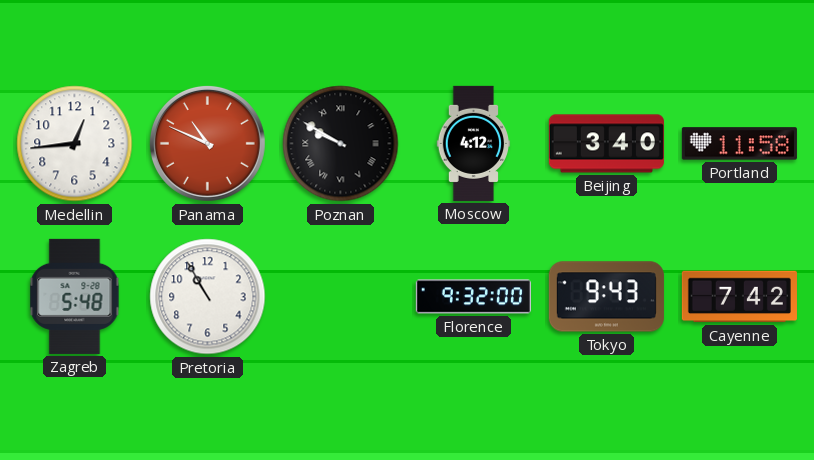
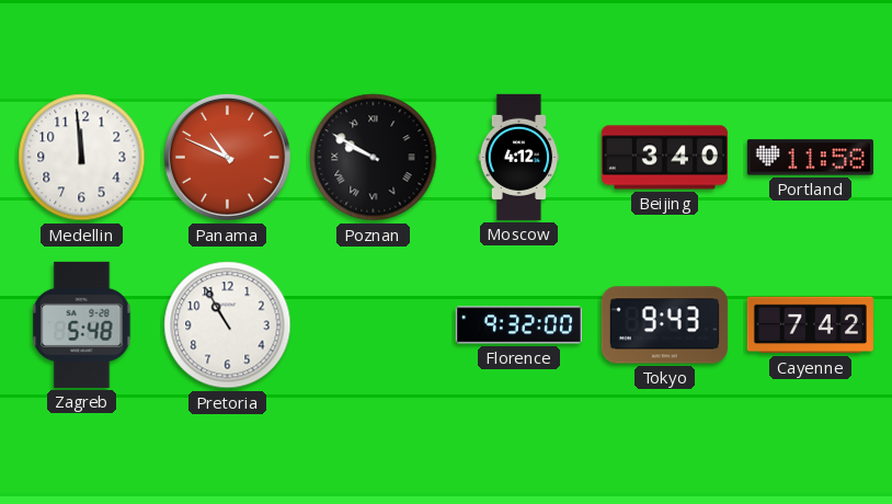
Medellin: 12:44 -> 11:59 (82, 158)
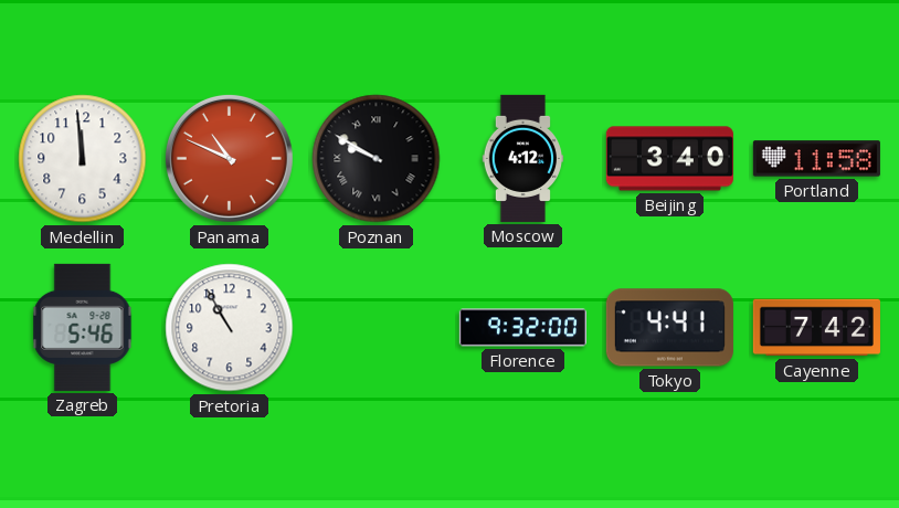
Zagreb: 5:48 -> 5:46 (83, 327)
Tokyo: 9:43 -> 4:41 (669, 328)
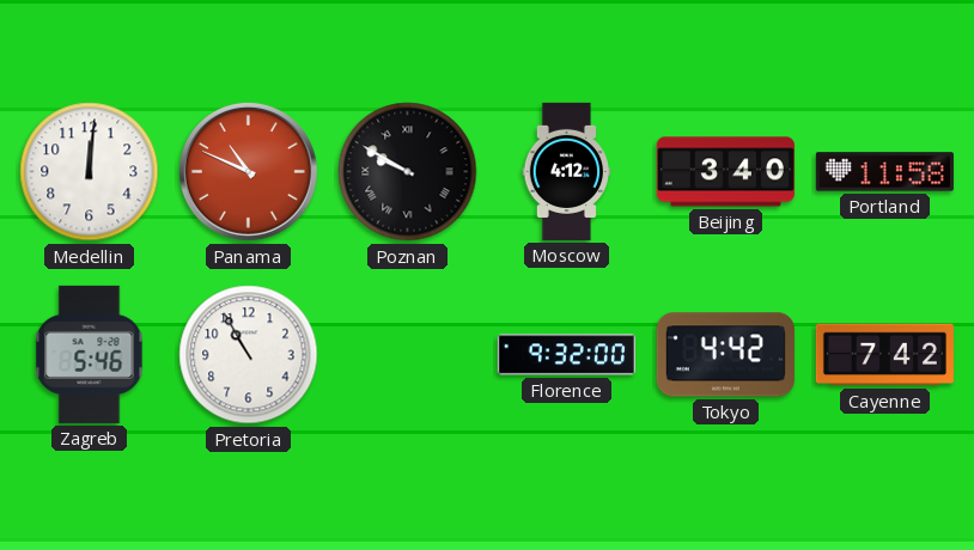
Medellin: 11:59 -> 12:01 (90, 172)
Tokyo: 4:41 -> 4:42 (725, 355)
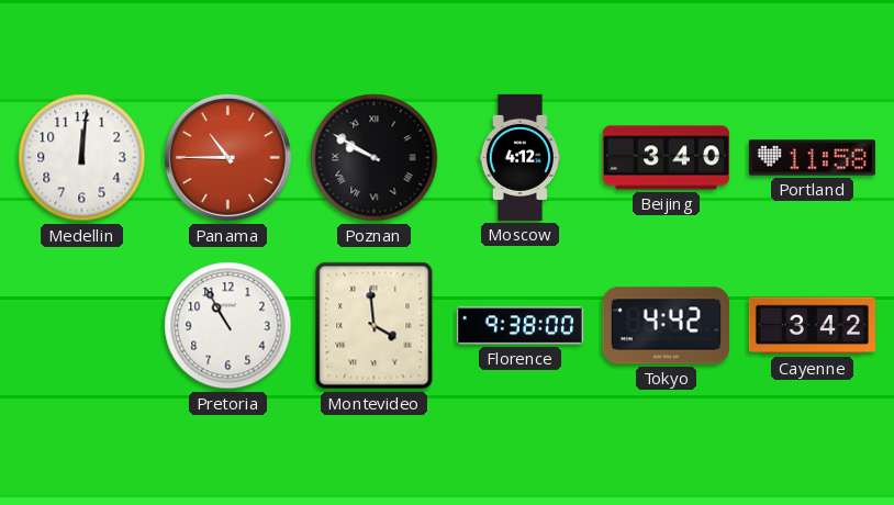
Panama: 10:49 -> 10:45 (227, 157)
Zagreb: 5:46 -> none (90, 354)
Montevideo: none -> 3:59 (375, 326)
Florence: 9:32 -> 9:38 (519, 326)
Cayenne: 7:42 -> 3:42 (812, 326)
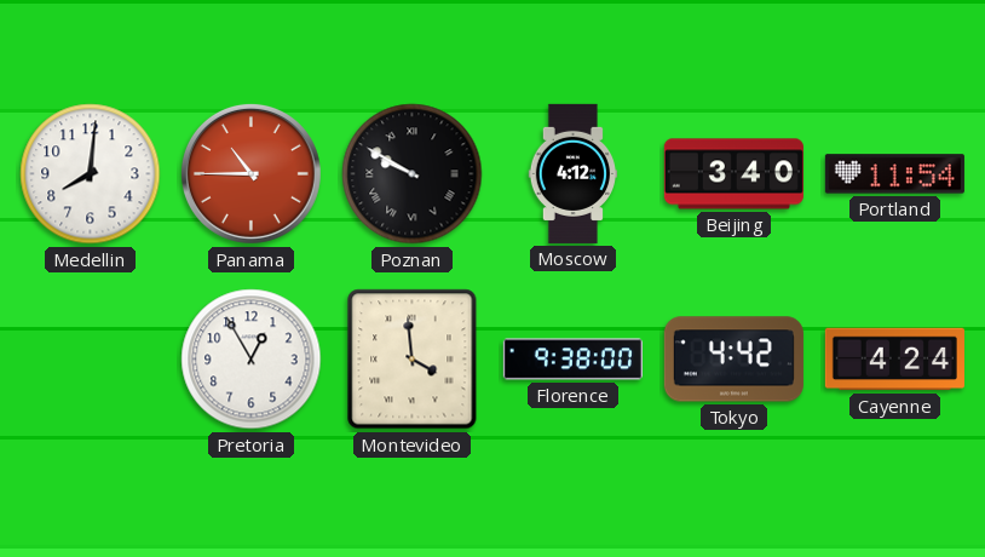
Medellin: 12:01 -> 8:01 (91, 174)
Portland: 11:58 -> 11:54 (894, 174)
Pretoria: 10:55 -> 12:55 (252, 360)
Cayenne: 3:42 -> 4:24 (894, 360)
